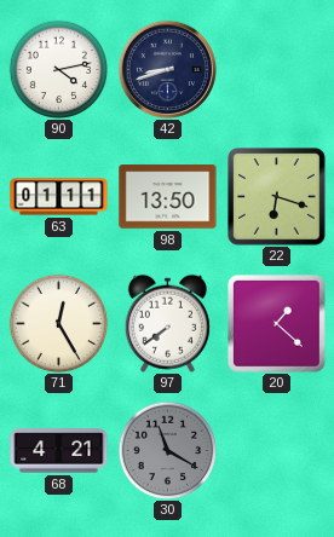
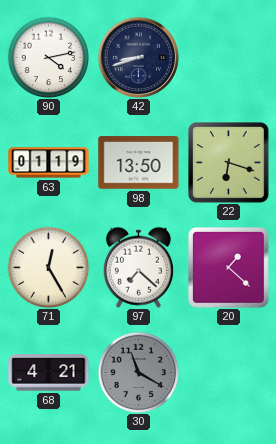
63: 01:11 -> 01:19 (49, 163)
97: 7:39 -> 7:22 (138, 267)
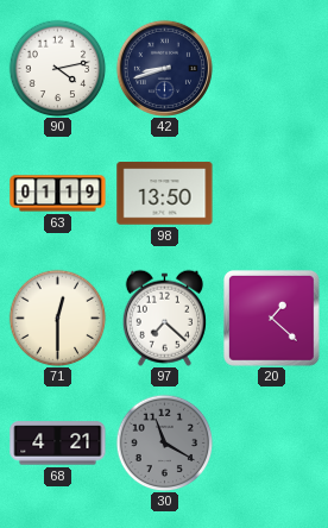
22: 6:18 -> none (229, 163)
71: 12:25 -> 12:30 (57, 318)
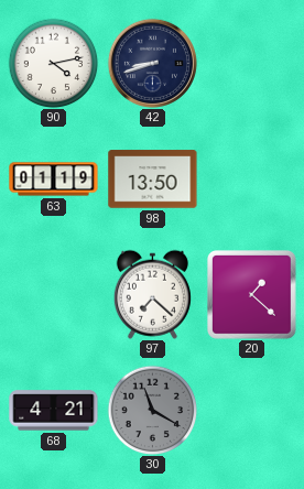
71: 12:30 -> none (57, 318)
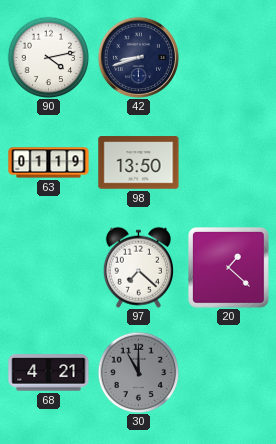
30: 11:20 -> 11:00 (138, 372)
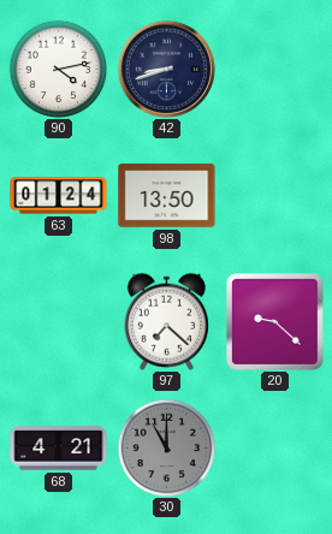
63: 01:19 -> 01:24 (59, 196)
20: 1:22 -> 9:22 (275, 322)
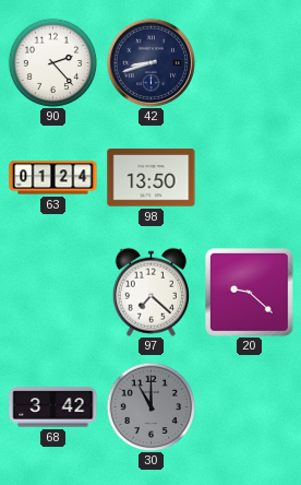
90: 4:13 -> 2:23 (52, 62)
68: 4:21 -> 3:42 (53, 407)
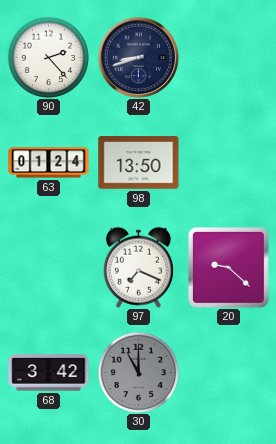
97: 7:22 -> 7:19 (138, 267)
